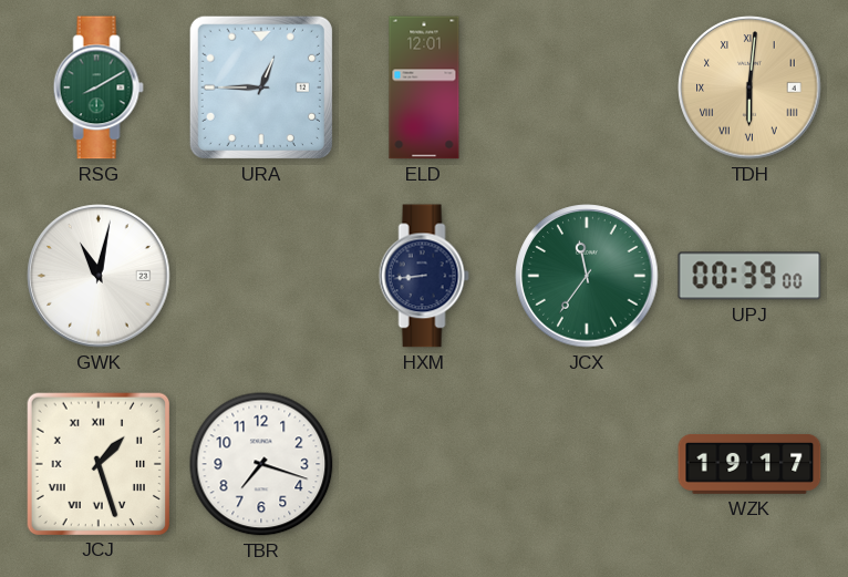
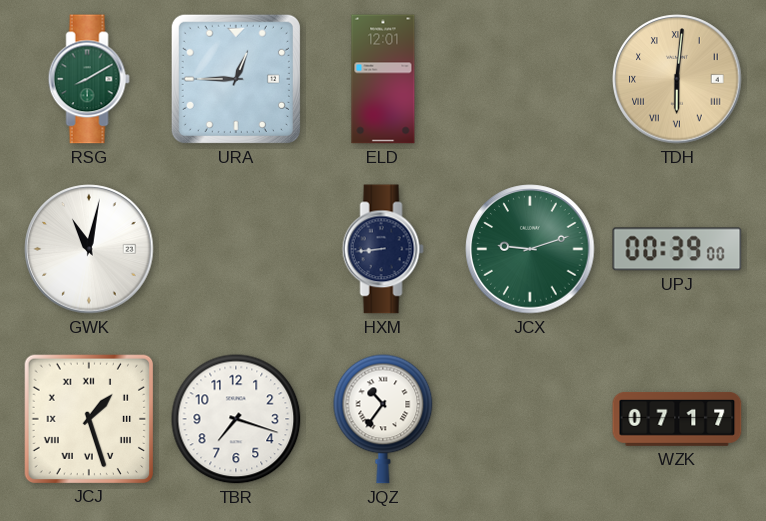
JCX: 11:36 -> 9:12 (530, 249)
JQZ: none -> 10:36 (383, 419)
WZK: 19:17 -> 07:17 (677, 419)
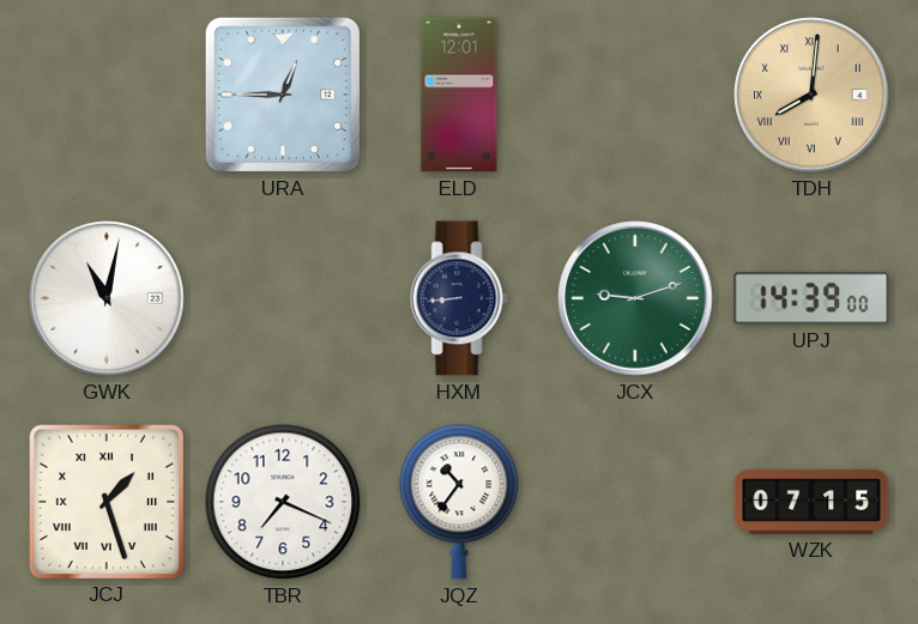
RSG: 8:10 -> none (89, 79)
TDH: 6:01 -> 8:01 (811, 95)
UPJ: 00:39 -> 14:39 (811, 298)
TBR: 7:18 -> 7:19 (283, 502)
WZK: 07:17 -> 07:15 (811, 502)
